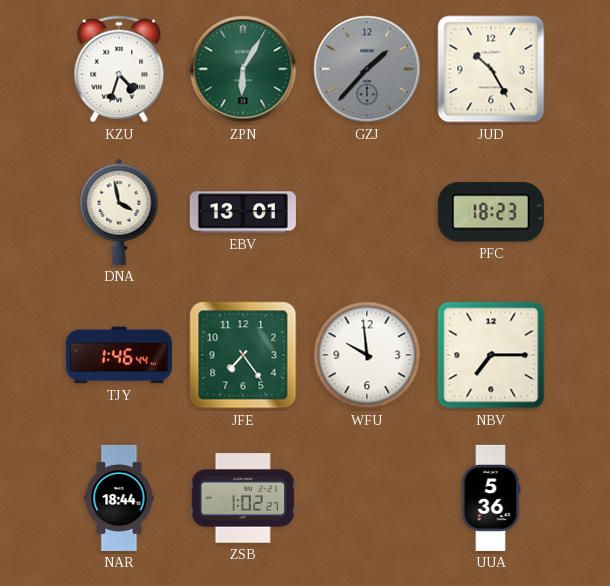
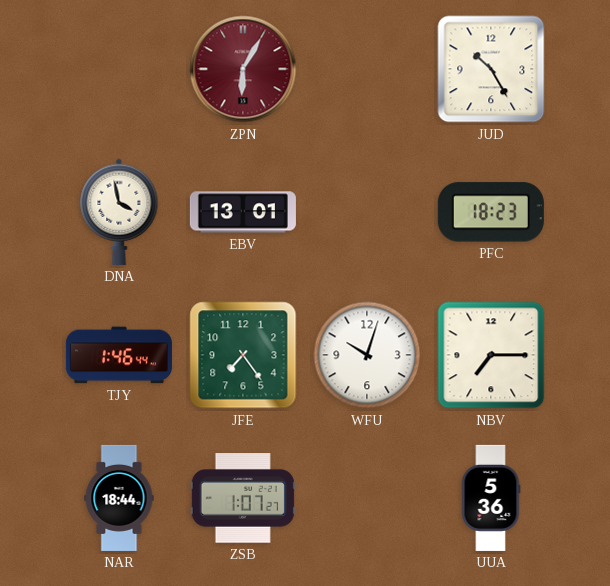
KZU: 4:33 -> none (119, 69)
ZPN dial: green -> burgundy (243, 69)
GZJ: 1:37 -> none (367, 69)
WFU: 9:59 -> 10:03 (367, 355)
ZSB: 1:02 -> 1:07 (243, 498)
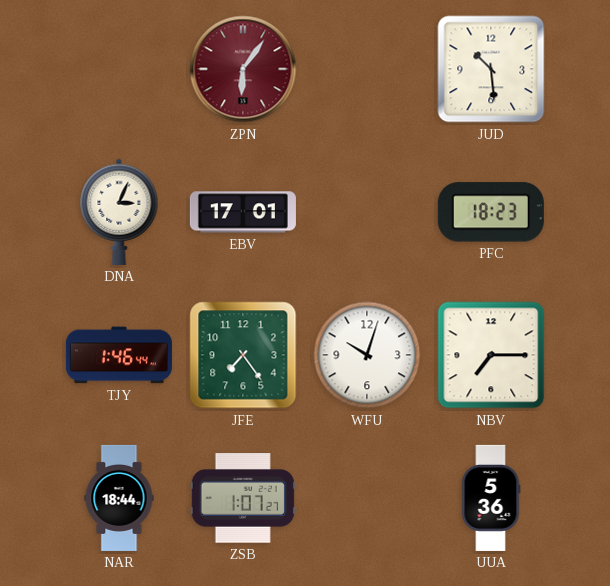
ZPN: 6:05 -> 6:06 (243, 69)
JUD: 10:25 -> 10:29 (491, 69)
DNA: 3:58 -> 3:04 (119, 212)
EBV: 13:01 -> 17:01 (243, 212)
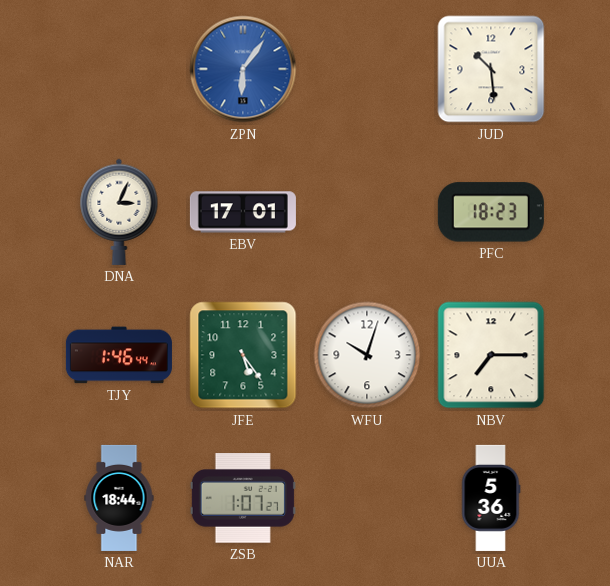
ZPN dial: burgundy -> blue (243, 69)
JFE: 7:24 -> 5:24 (243, 355)
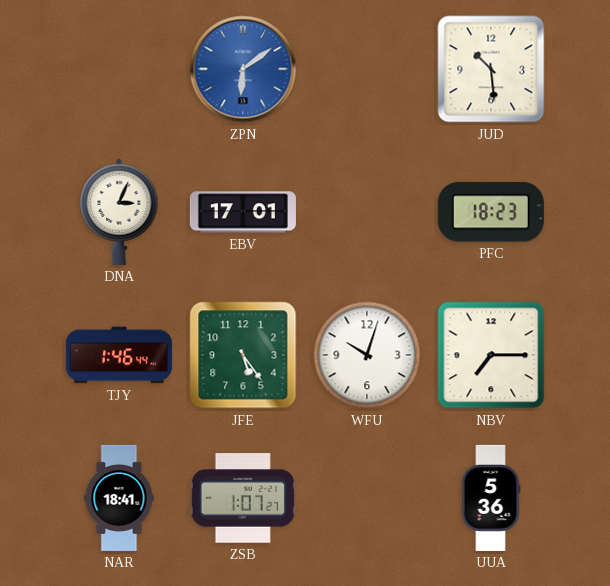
ZPN: 6:06 -> 6:09 (243, 69)
NAR: 18:44 -> 18:41 (119, 498)
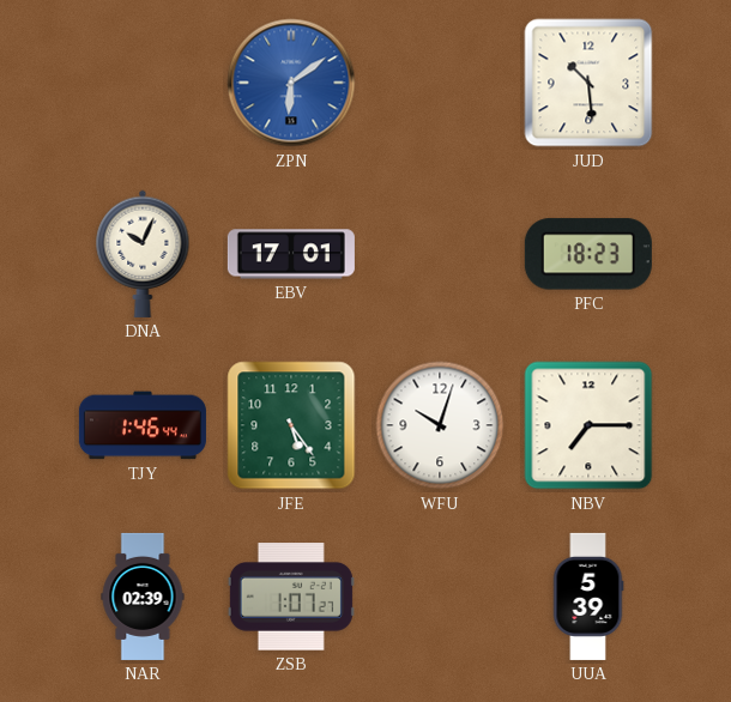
DNA: 3:04 -> 10:04 (143, 254)
NAR: 18:41 -> 02:39 (143, 597)
UUA: 5:36 -> 5:39 (588, 597)
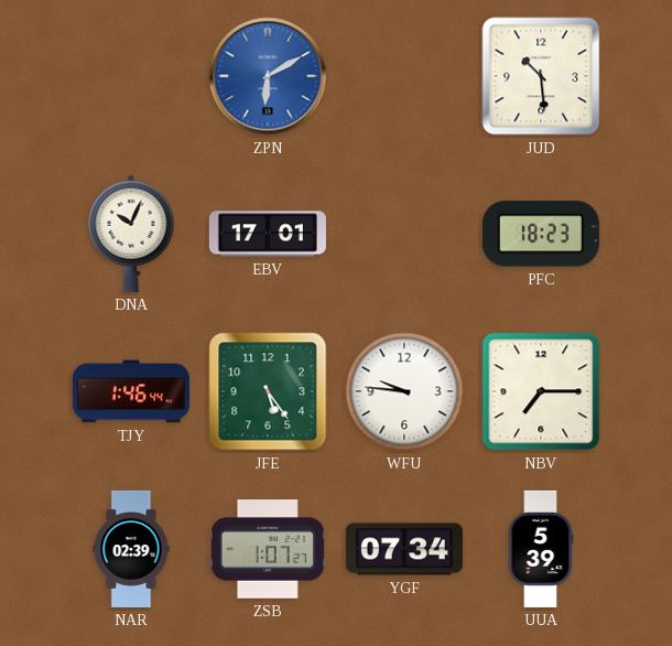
ZPN: 6:09 -> 6:10 (268, 76)
WFU: 10:03 -> 9:46 (404, 391)
YGF: none -> 07:34 (404, 549)
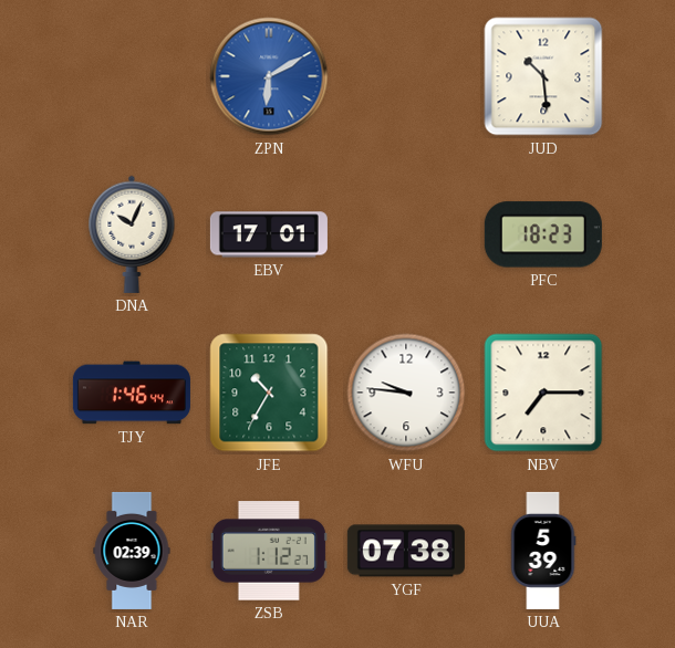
JFE: 5:24 -> 10:35 (269, 393)
ZSB: 1:07 -> 1:12 (269, 551)
YGF: 07:34 -> 07:38 (406, 551)
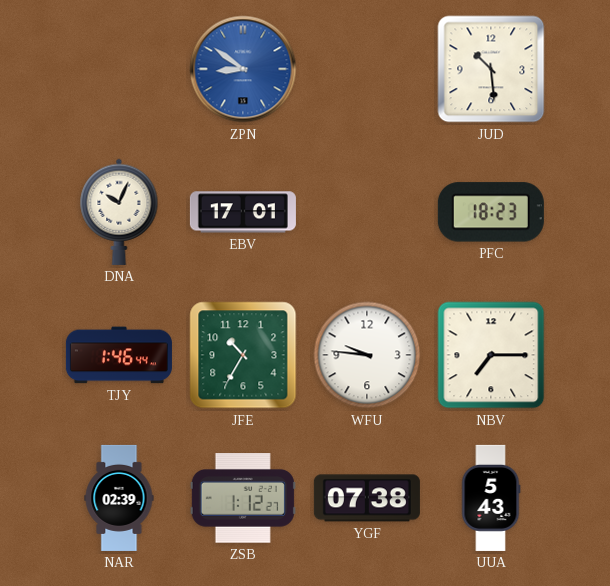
ZPN: 6:10 -> 8:51 (243, 69)
UUA: 5:39 -> 5:43 (491, 498)
